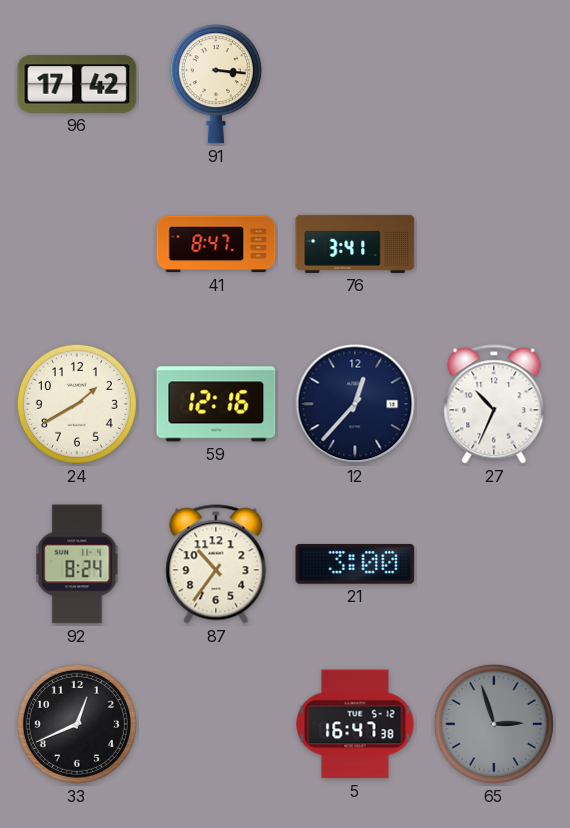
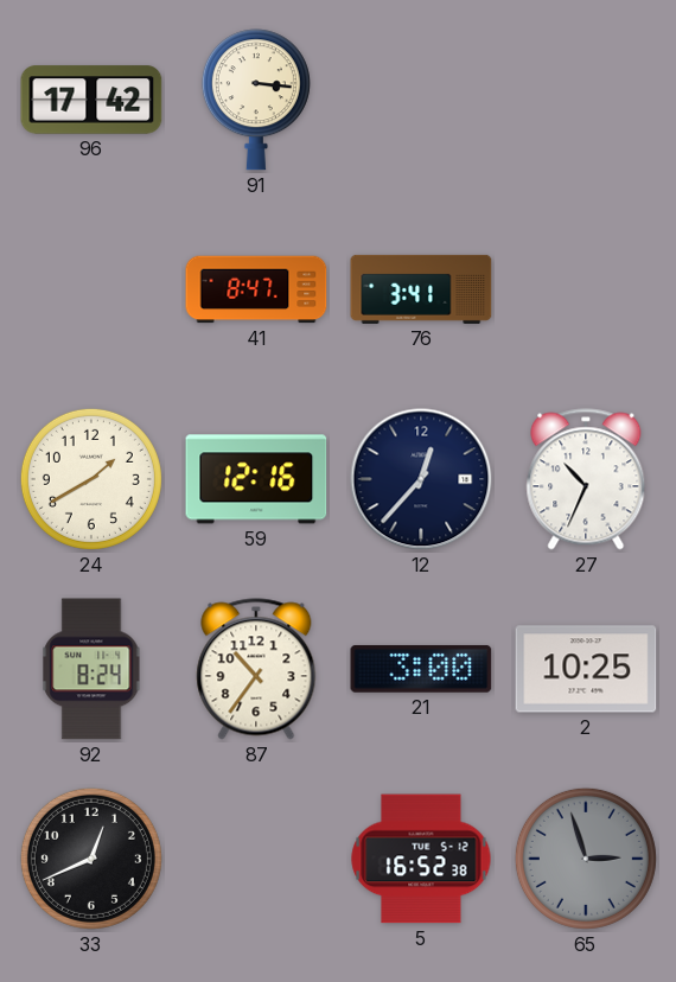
2: none -> 10:25 (586, 669)
5: 16:47 -> 16:52 (421, 859)
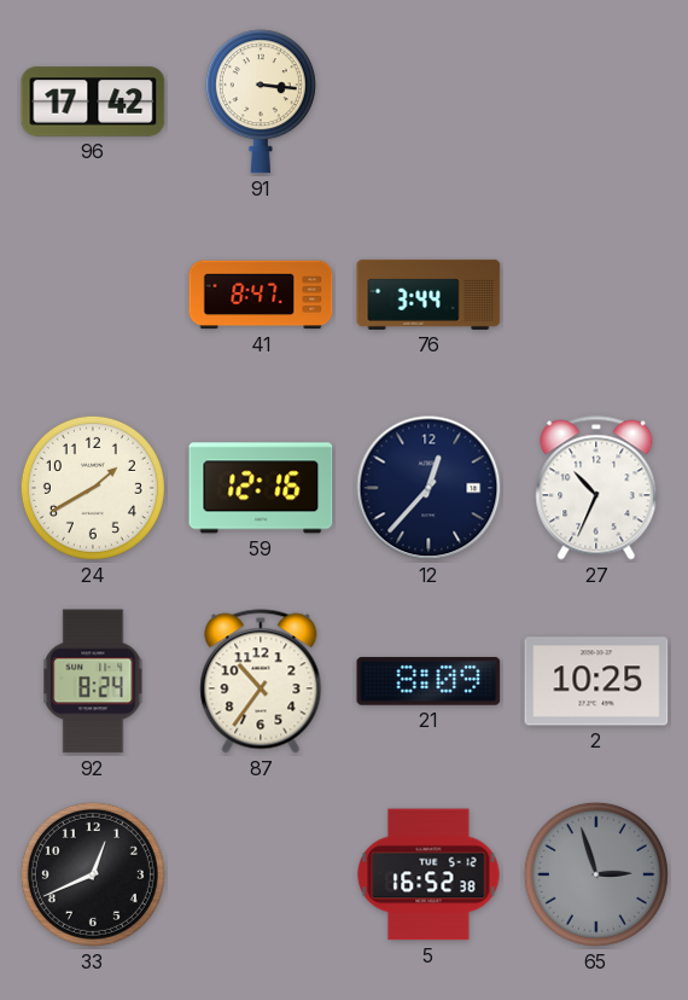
76: 3:41 -> 3:44 (428, 295)
21: 3:00 -> 8:09 (428, 681)
